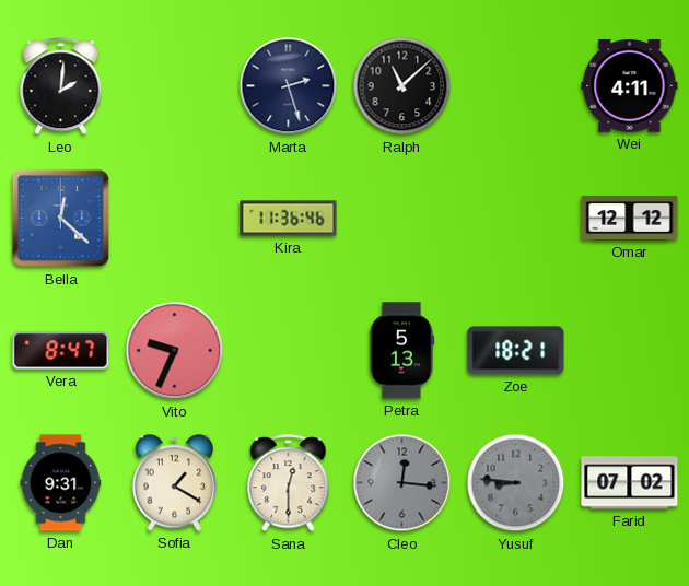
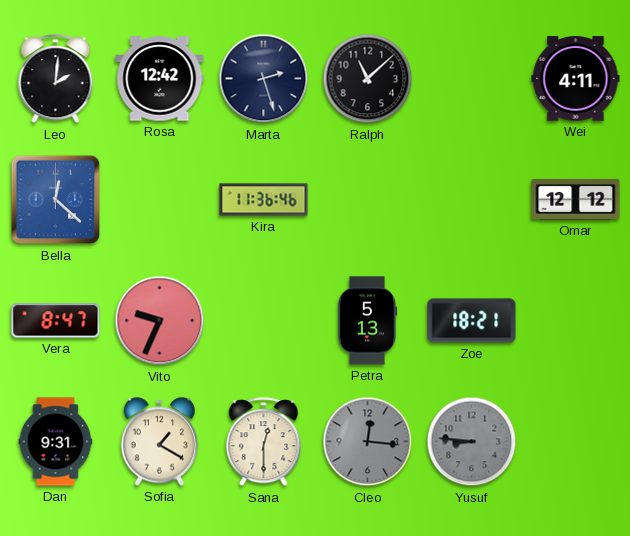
Rosa: none -> 12:42 (160, 79)
Farid: 07:02 -> none (630, 483)
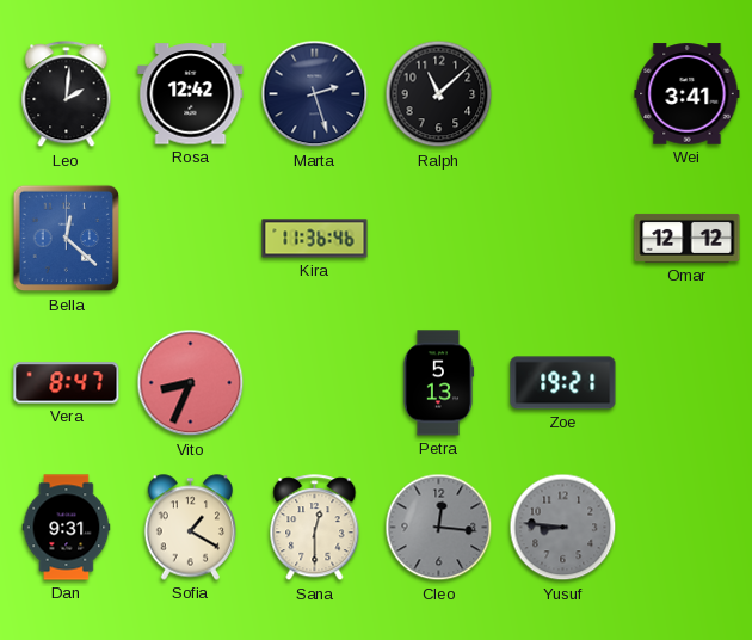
Wei: 4:11 -> 3:41 (688, 94)
Vito: 9:34 -> 8:34 (191, 383)
Zoe: 18:21 -> 19:21 (563, 383)
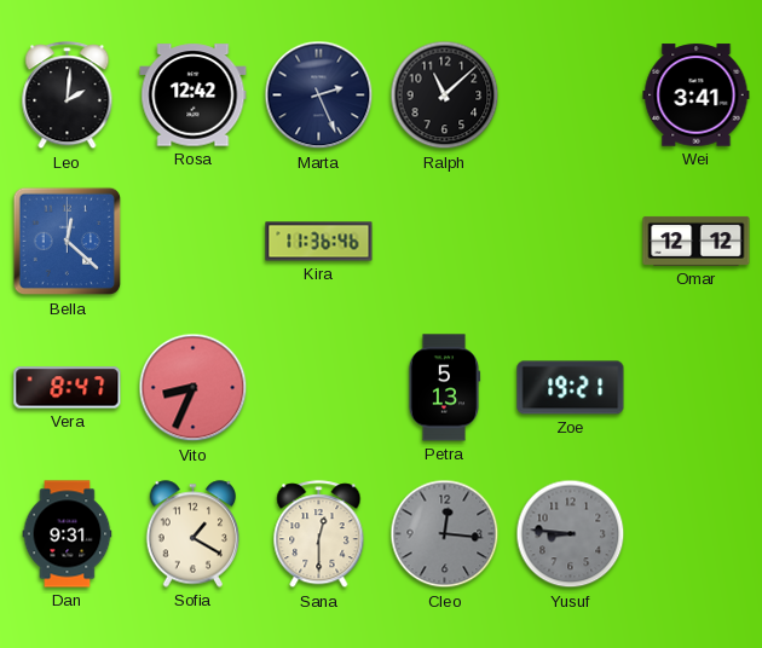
Marta: 2:27 -> 2:26 (319, 96)
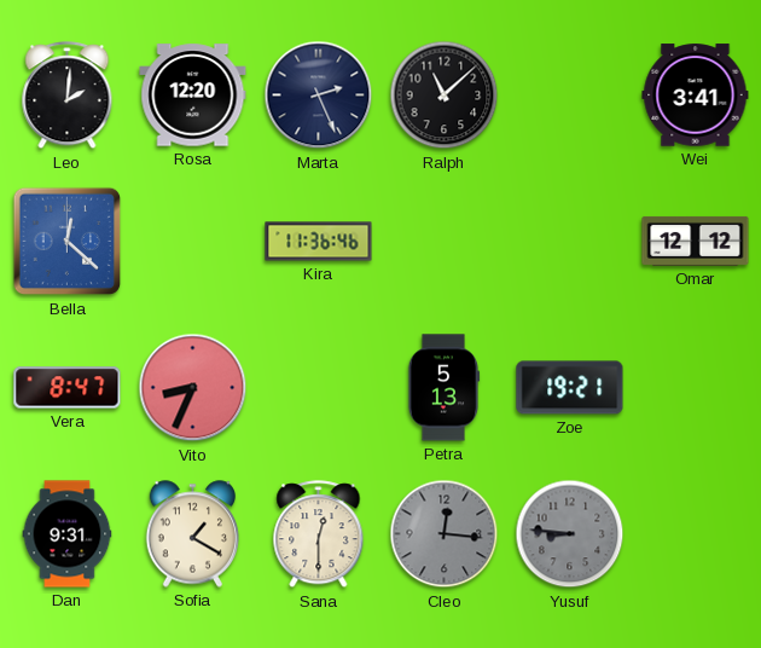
Rosa: 12:42 -> 12:20 (193, 96)
